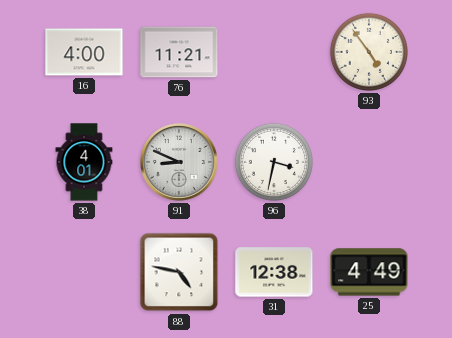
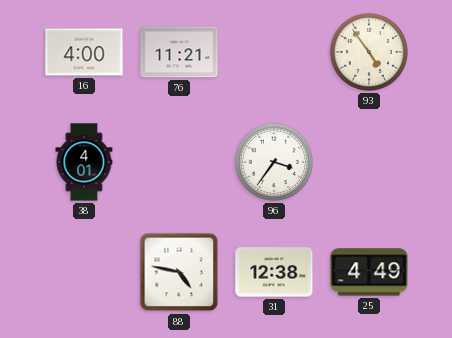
91: 8:49 -> none (180, 163)
96: 3:32 -> 3:36 (274, 162)
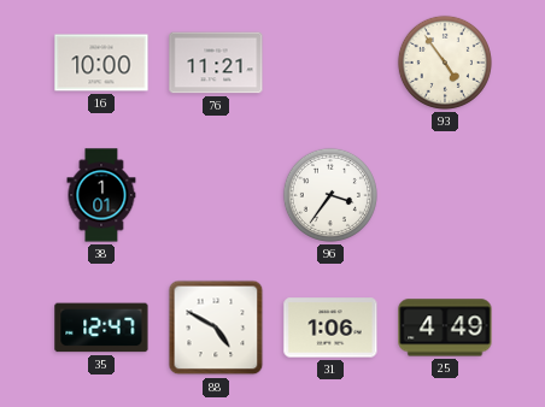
16: 4:00 -> 10:00 (101, 63)
38: 4:01 -> 1:01 (101, 195)
35: none -> 12:47 (101, 328)
88: 4:47 -> 4:50 (216, 328)
31: 12:38 -> 1:06 (330, 328)
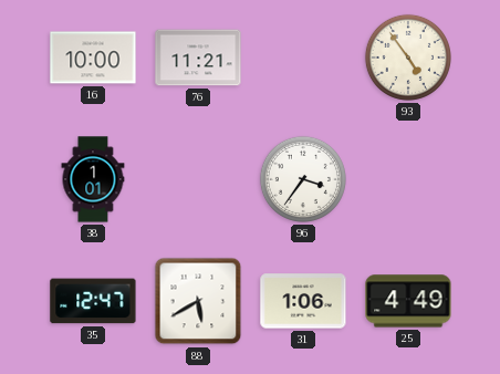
88: 4:50 -> 5:40 (198, 301)
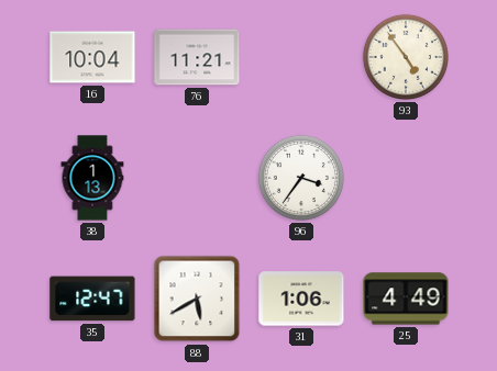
16: 10:00 -> 10:04 (92, 57)
38: 1:01 -> 1:13 (92, 178)
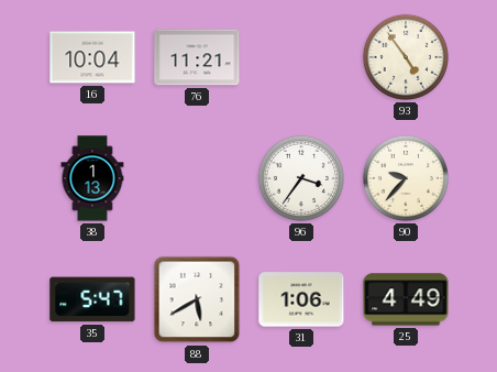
90: none -> 9:37 (406, 178)
35: 12:47 -> 5:47 (92, 299)
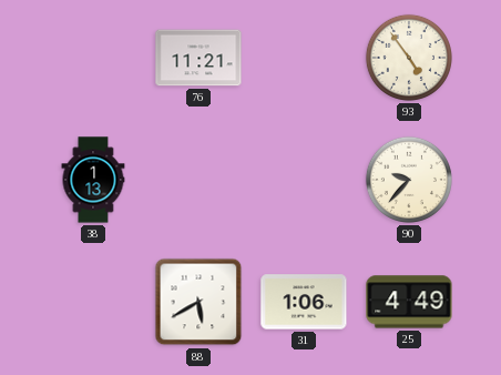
16: 10:04 -> none (92, 57)
96: 3:36 -> none (301, 178)
35: 5:47 -> none (92, 299)
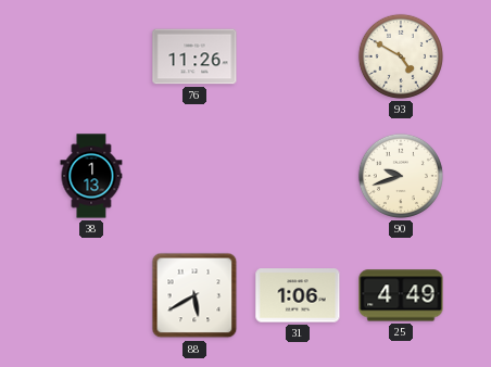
76: 11:21 -> 11:26 (194, 56)
93: 4:54 -> 4:50 (401, 56)
90: 9:37 -> 9:42 (401, 176)
